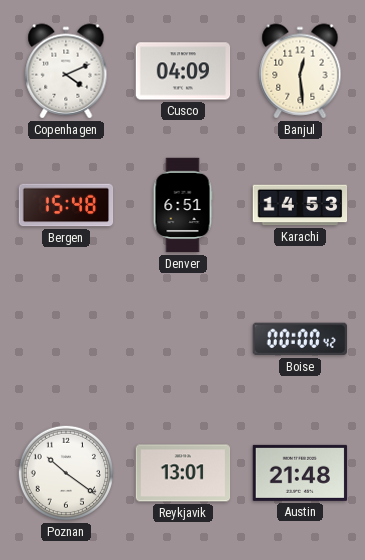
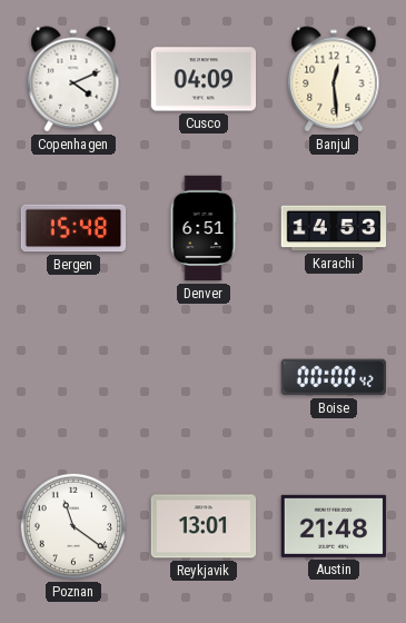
Poznan: 10:21 -> 11:21 (73, 526)
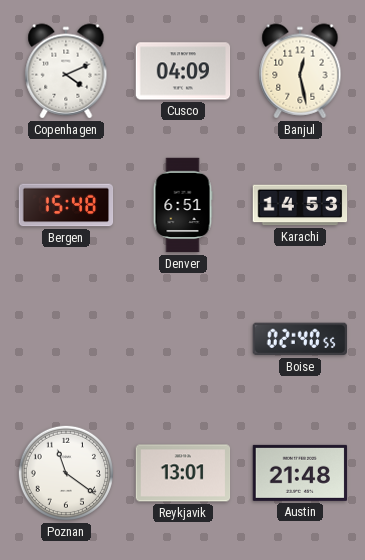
Banjul: 12:29 -> 12:28 (300, 71)
Boise: 00:00 -> 02:40 (299, 339)
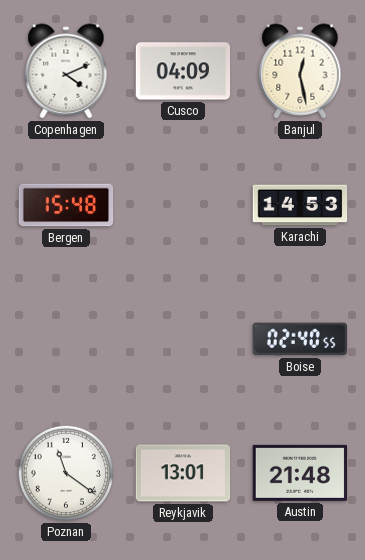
Denver: 6:51 -> none (183, 205)
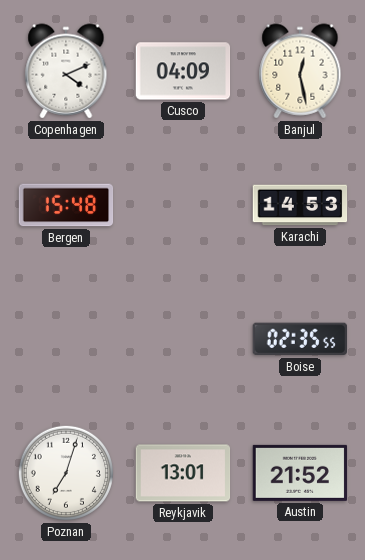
Boise: 02:40 -> 02:35 (299, 339)
Poznan: 11:21 -> 7:03 (66, 473)
Austin: 21:48 -> 21:52 (300, 473)
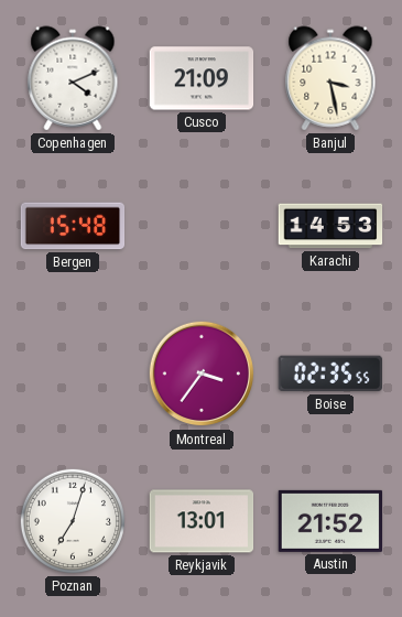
Cusco: 04:09 -> 21:09 (202, 78)
Banjul: 12:28 -> 3:28 (330, 78)
Montreal: none -> 3:36 (202, 374)
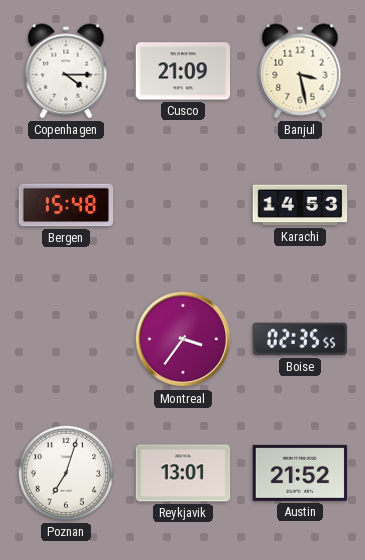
Copenhagen: 4:11 -> 4:15 (66, 71)
